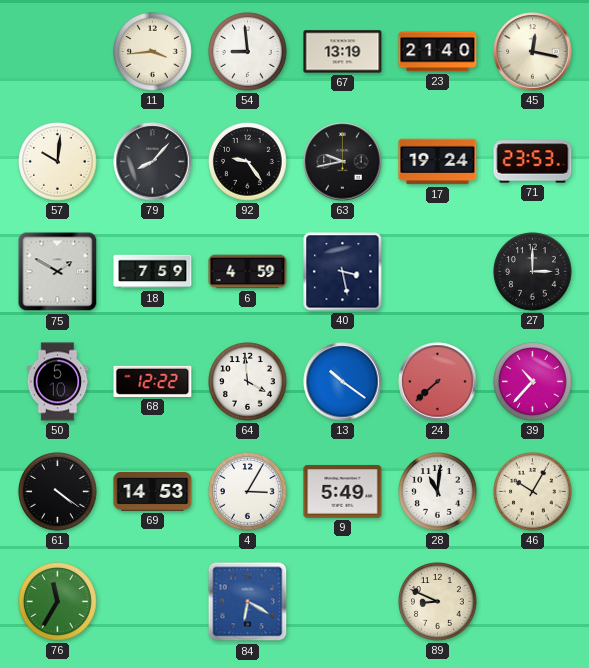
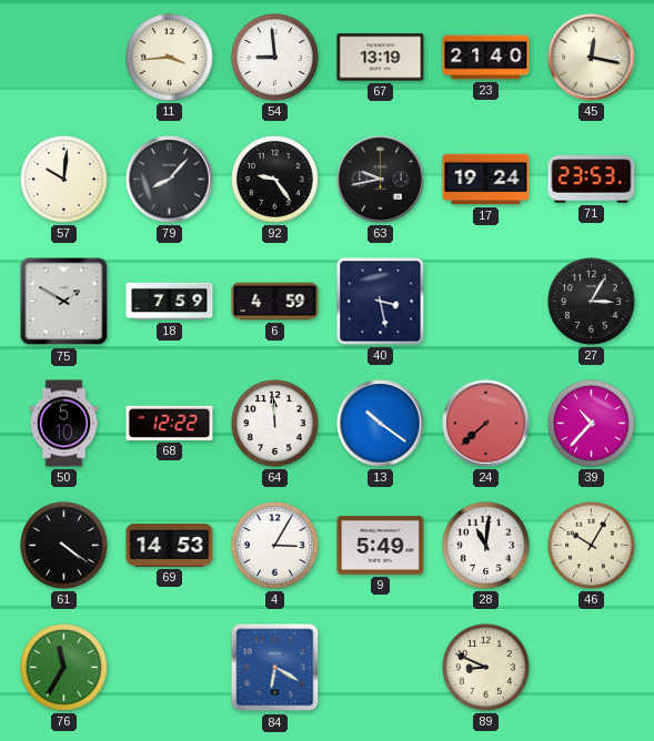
27: 3:00 -> 3:05 (592, 302)
64: 3:59 -> 11:59 (275, 424)
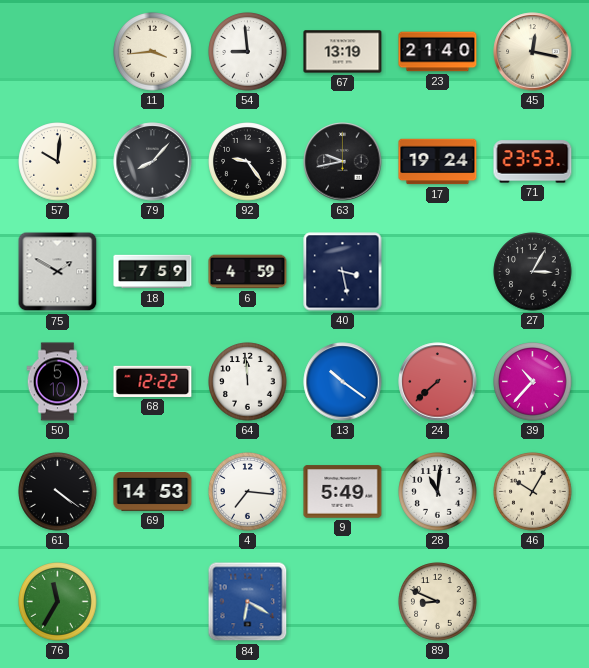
4: 3:05 -> 7:16 (248, 492)
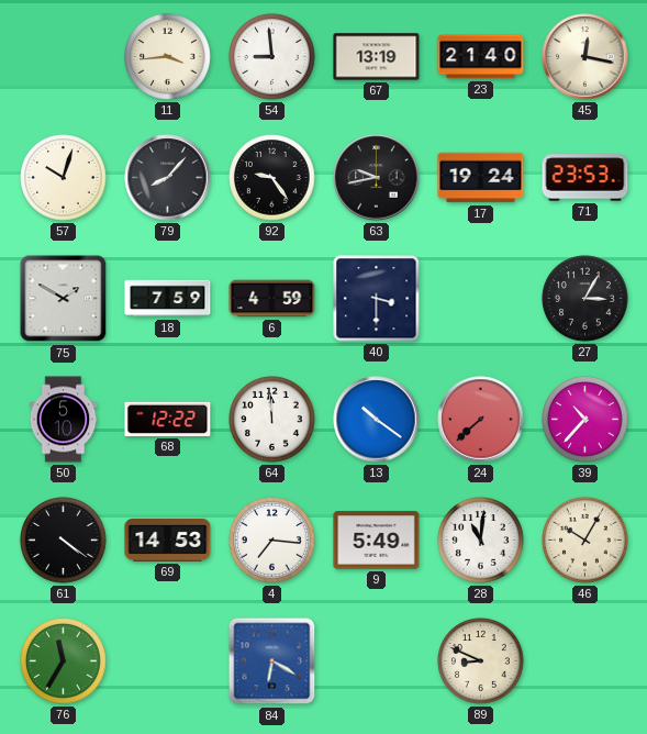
57: 10:01 -> 10:03 (64, 178)
40: 3:28 -> 3:30 (377, 299)
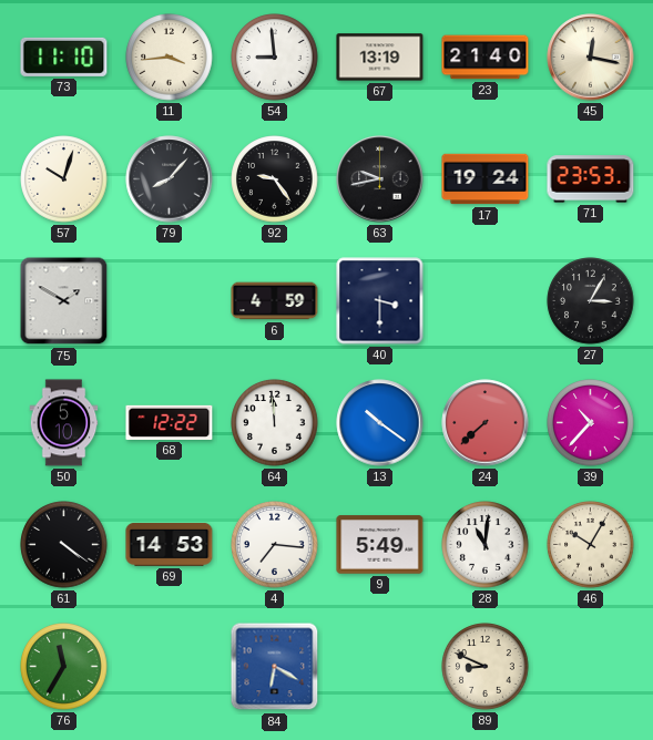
73: none -> 11:10 (64, 56)
18: 7:59 -> none (168, 299)
